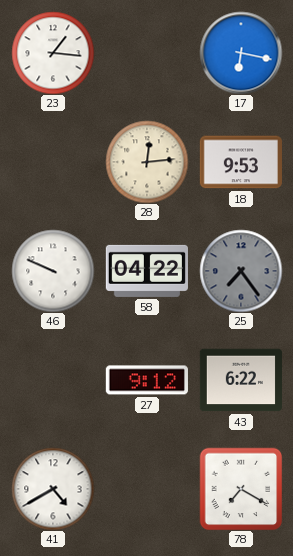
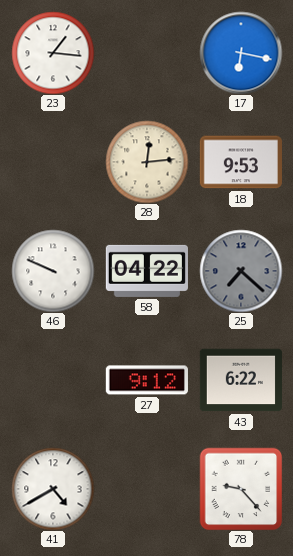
25: 7:24 -> 7:22 (241, 271)
78: 7:20 -> 9:23 (241, 489)
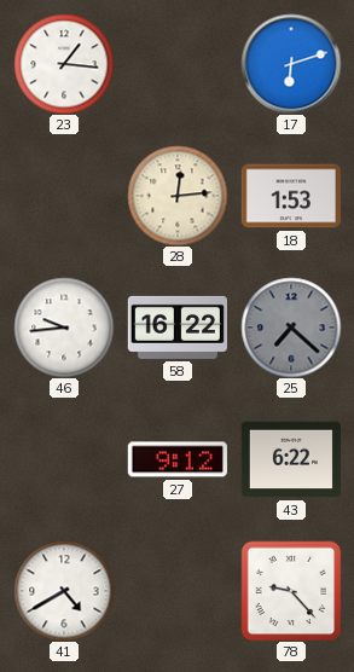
17: 6:17 -> 6:12 (291, 64)
18: 9:53 -> 1:53 (290, 196)
46: 9:49 -> 9:44 (64, 328)
58: 04:22 -> 16:22 (178, 328)
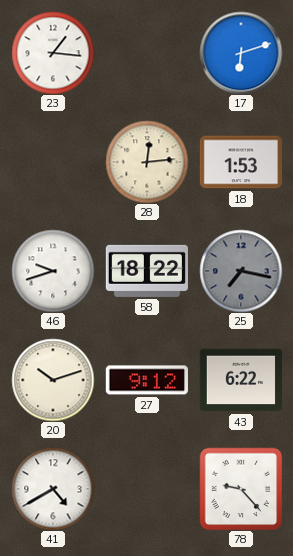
46: 9:44 -> 9:42 (53, 271)
58: 16:22 -> 18:22 (147, 271)
25: 7:22 -> 7:17 (241, 271)
20: none -> 10:12 (53, 380)
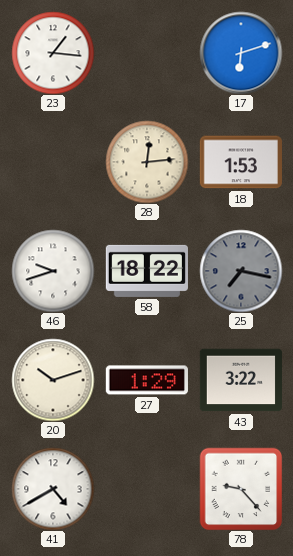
27: 9:12 -> 1:29 (147, 380)
43: 6:22 -> 3:22 (241, 380)
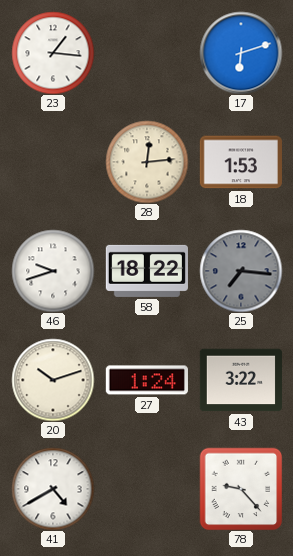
25: 7:17 -> 7:16 (241, 271)
27: 1:29 -> 1:24 (147, 380)
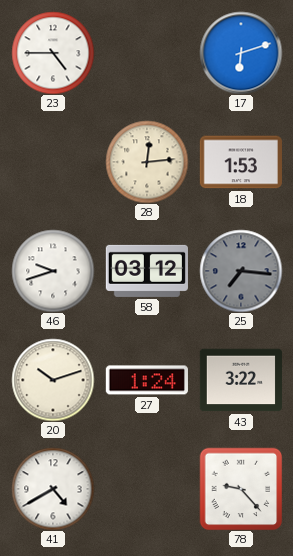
23: 1:16 -> 4:45 (53, 53)
58: 18:22 -> 03:12 (147, 271)
